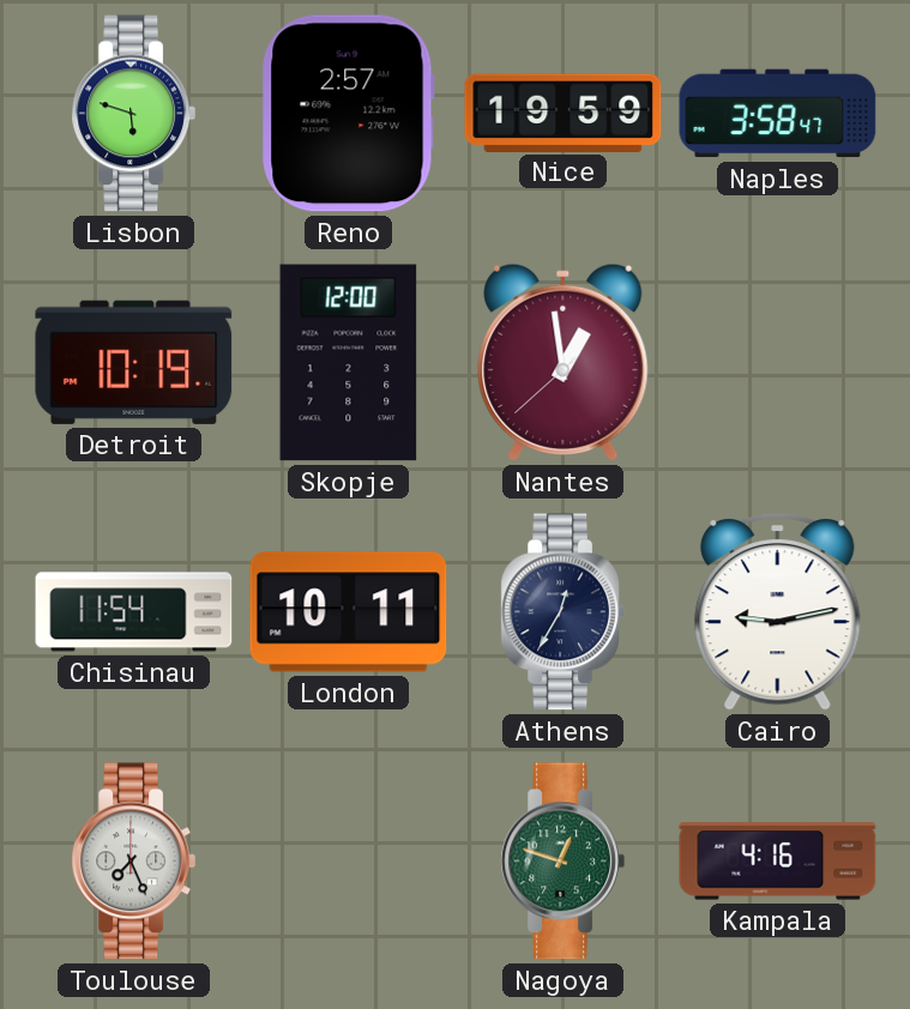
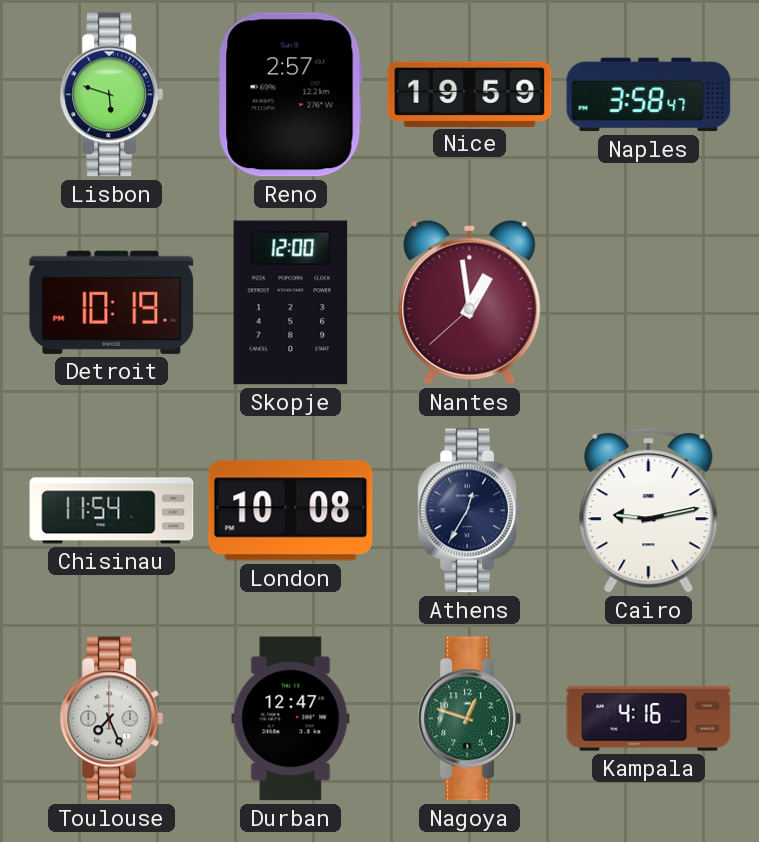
London: 10:11 -> 10:08 (291, 511)
Durban: none -> 12:47 (291, 719)
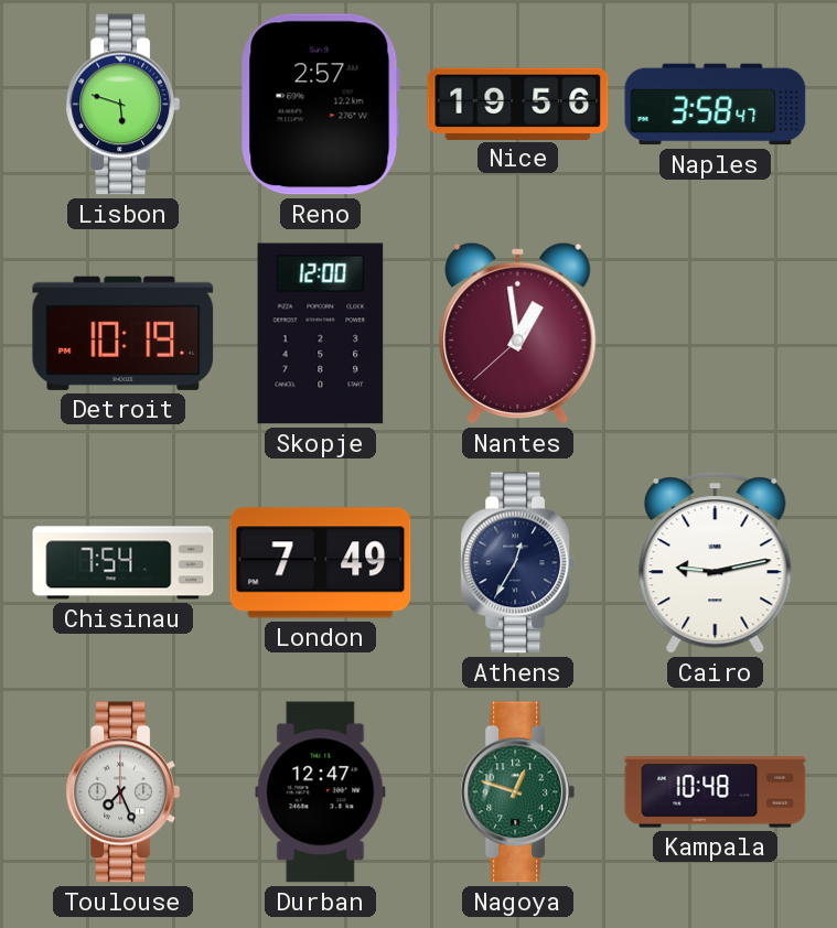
Nice: 19:59 -> 19:56 (518, 104)
Chisinau: 11:54 -> 7:54 (124, 563)
London: 10:08 -> 7:49 (321, 563)
Kampala: 4:16 -> 10:48 (716, 792)
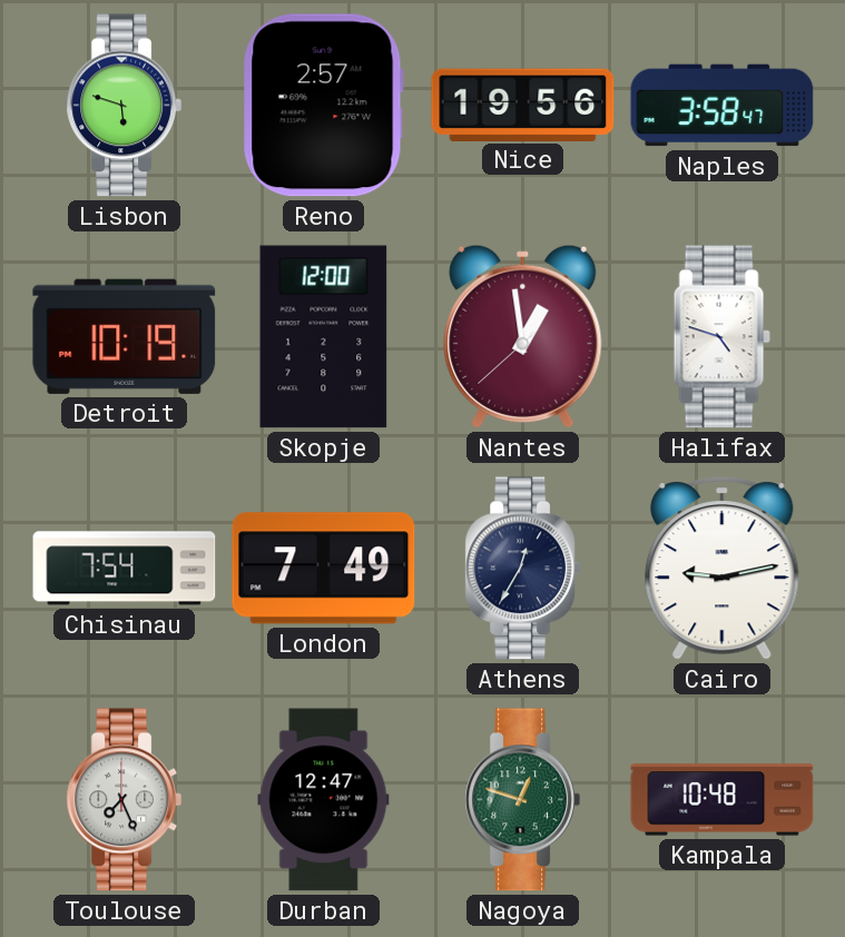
Halifax: none -> 4:48 (721, 337)
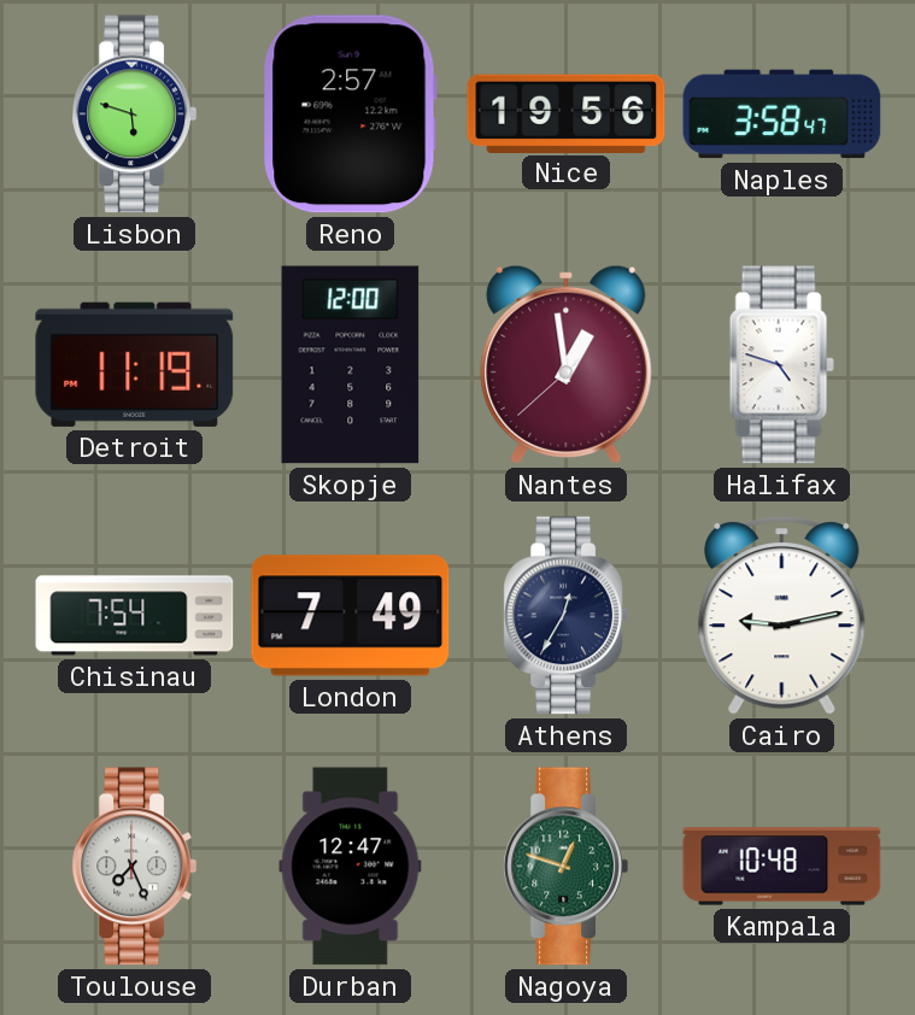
Detroit: 10:19 -> 11:19 (135, 364)
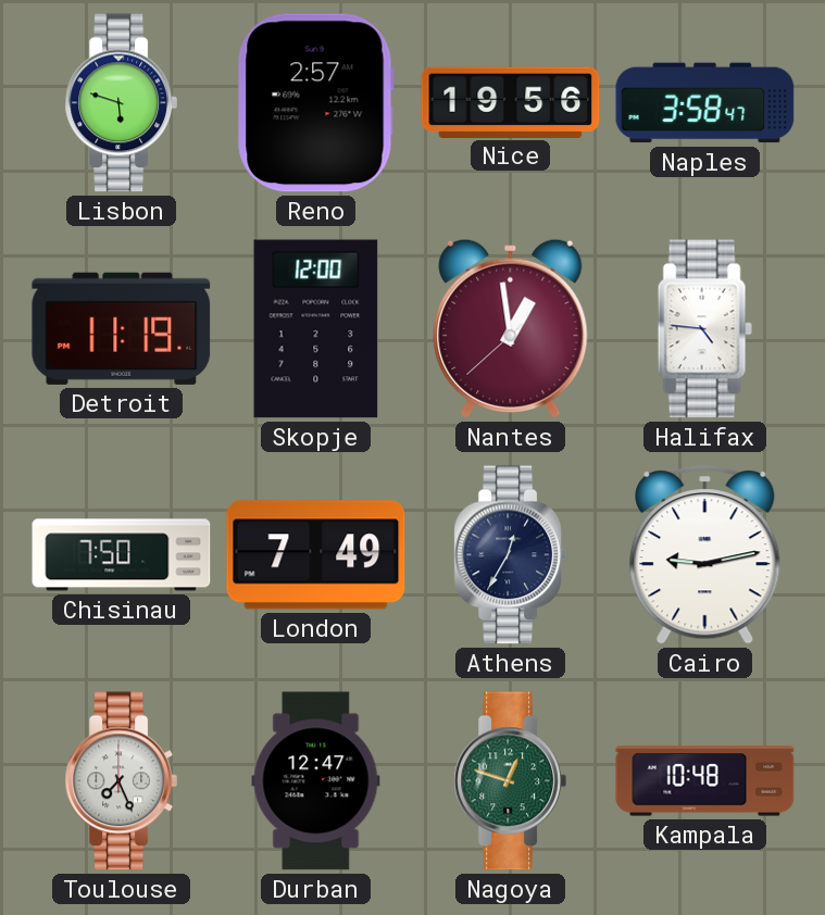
Halifax: 4:48 -> 4:46 (704, 329)
Chisinau: 7:54 -> 7:50 (122, 555)
